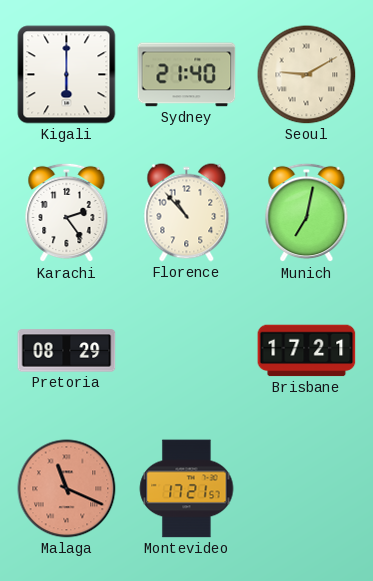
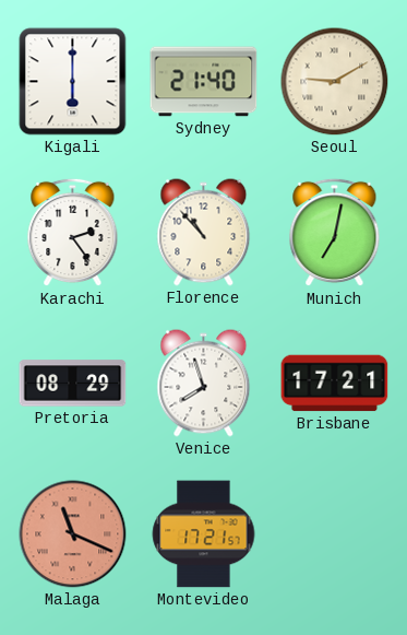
Venice: none -> 7:57 (204, 384)
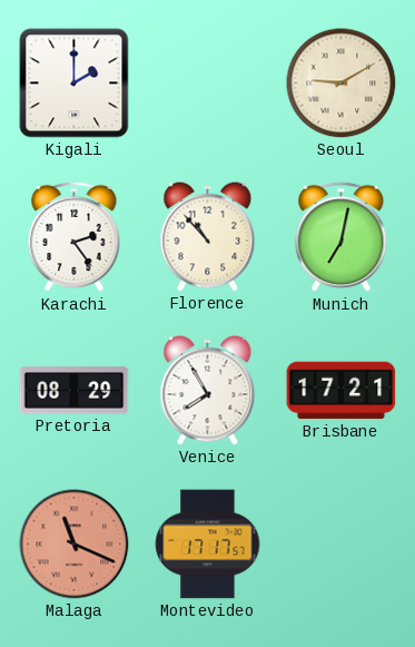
Kigali: 6:00 -> 2:00 (75, 84)
Sydney: 21:40 -> none (204, 82)
Venice: 7:57 -> 7:55 (208, 391)
Montevideo: 17:21 -> 17:17 (208, 545)
